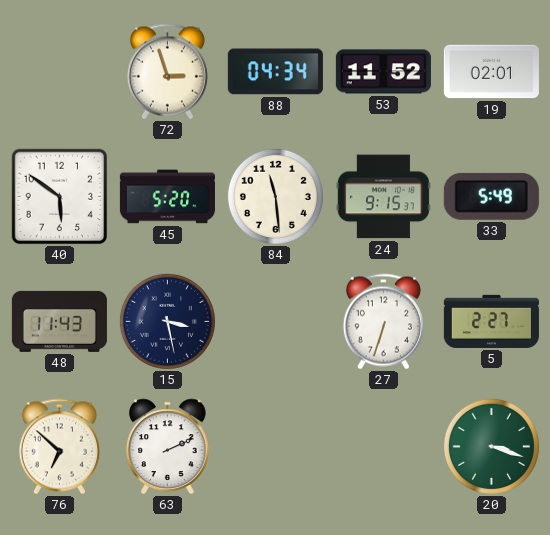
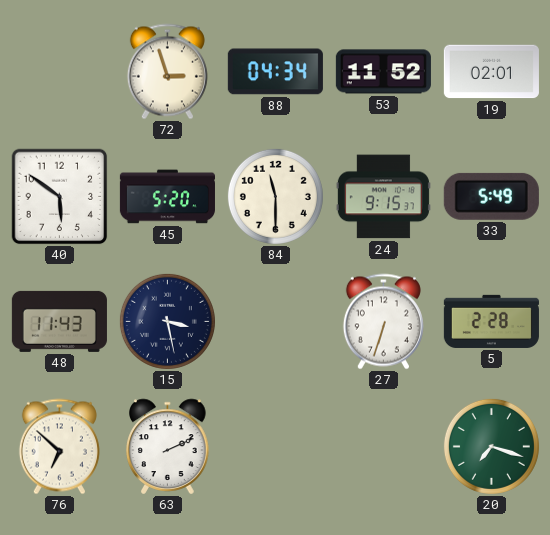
84: 11:29 -> 11:30 (275, 196)
5: 2:27 -> 2:28 (491, 321)
20: 3:18 -> 7:18 (491, 446)
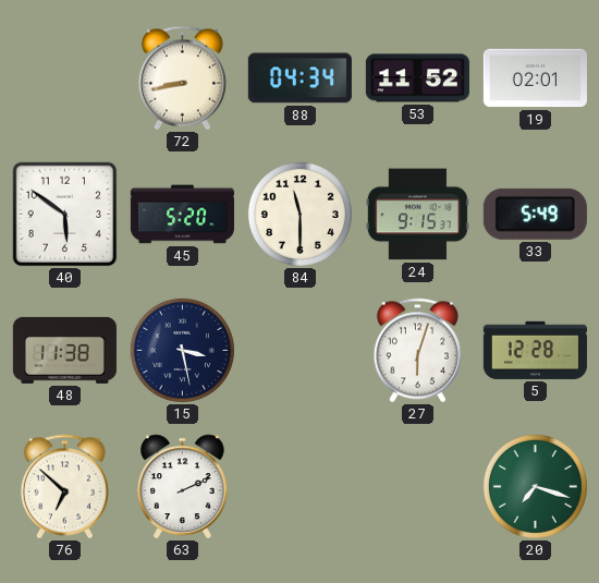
72: 2:57 -> 8:43 (182, 78)
48: 11:43 -> 11:38 (64, 350)
27: 6:33 -> 6:03 (417, 351)
5: 2:28 -> 12:28 (535, 350)
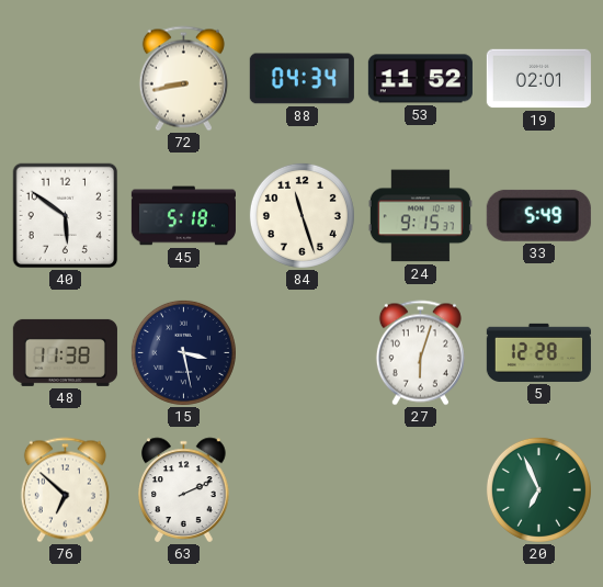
45: 5:20 -> 5:18 (183, 216)
84: 11:30 -> 11:27 (301, 215)
20: 7:18 -> 6:56 (538, 489)
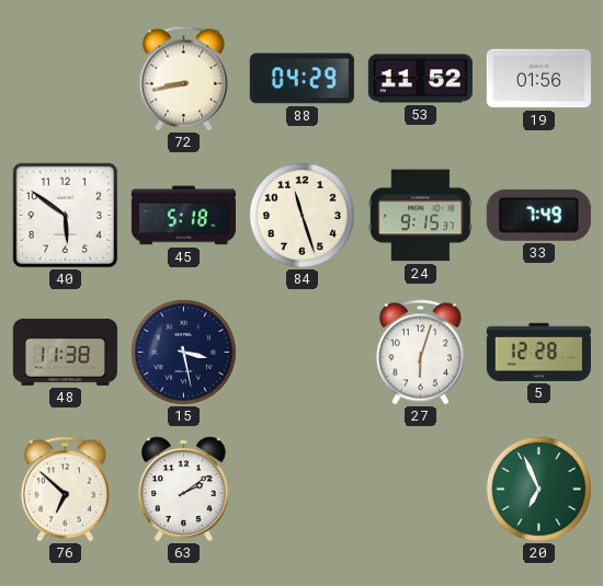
88: 04:34 -> 04:29 (301, 79)
19: 02:01 -> 01:56 (538, 79)
33: 5:49 -> 7:49 (538, 215)
63: 2:11 -> 2:09 (184, 490)
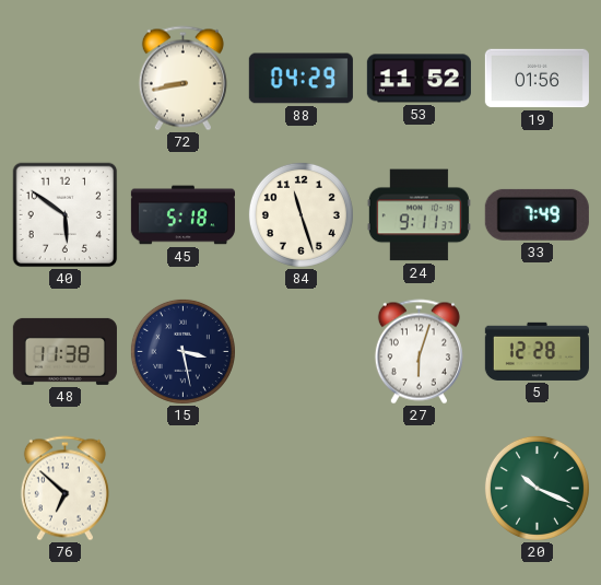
24: 9:15 -> 9:11 (419, 215)
63: 2:09 -> none (184, 490)
20: 6:56 -> 10:19 (537, 488)
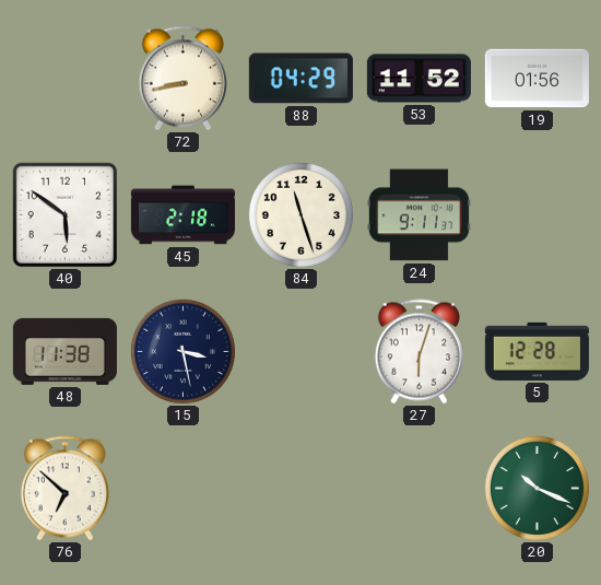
45: 5:18 -> 2:18 (182, 215)
33: 7:49 -> none (537, 214)
